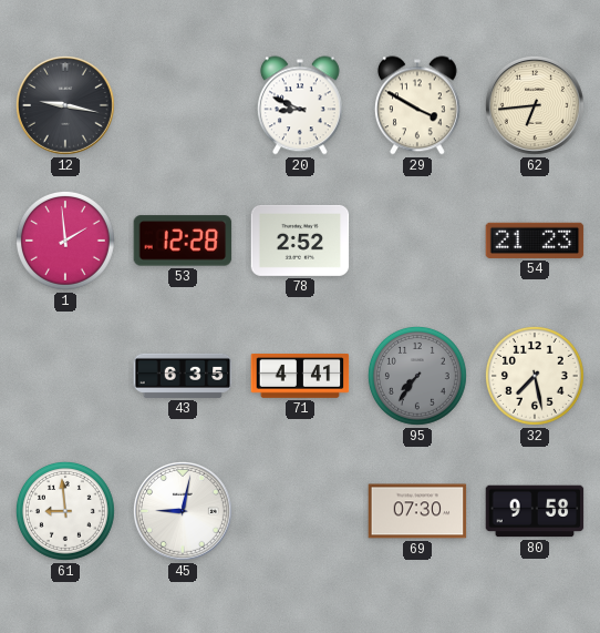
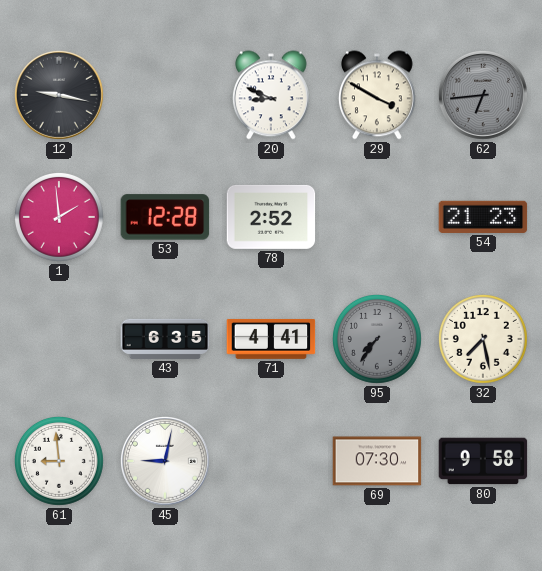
62 dial: cream -> grey (483, 95)
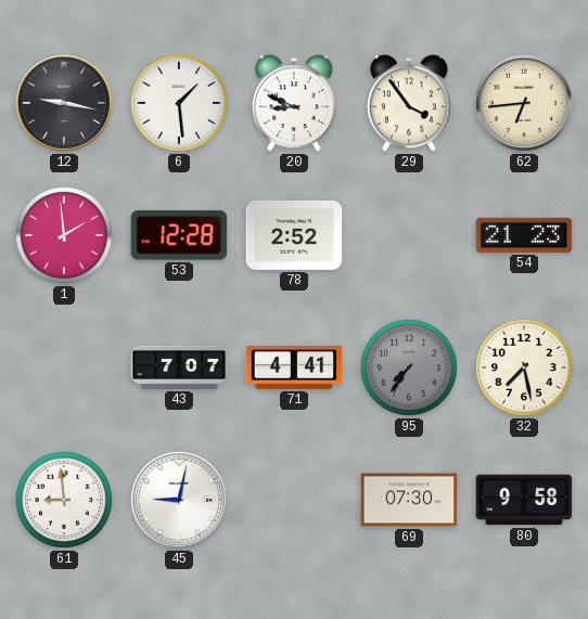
6: none -> 1:29 (179, 103)
29: 3:50 -> 3:54 (409, 103)
62 dial: grey -> cream (524, 103)
43: 6:35 -> 7:07 (179, 367)
